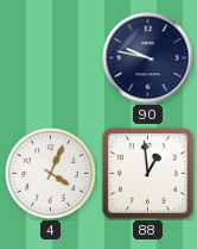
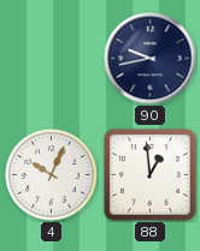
90: 9:47 -> 9:43 (151, 59)
4: 4:04 -> 10:04 (52, 175)
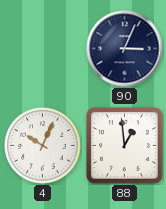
90: 9:43 -> 3:04 (125, 49)
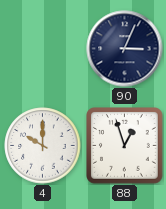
4: 10:04 -> 10:00 (43, 146)
88: 12:59 -> 12:57 (125, 146)
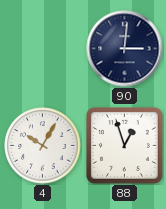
90: 3:04 -> 3:01 (125, 49)
4: 10:00 -> 10:05 (43, 146)
